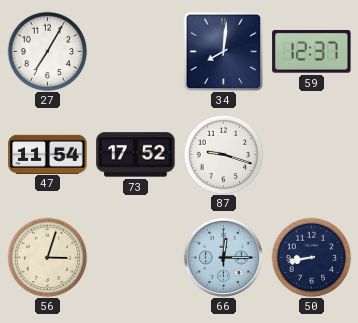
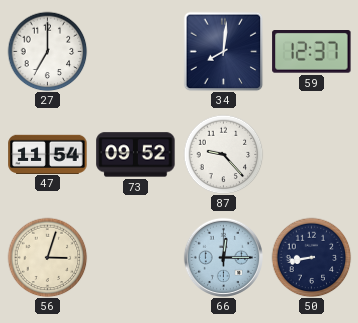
27: 7:05 -> 7:00 (47, 51)
73: 17:52 -> 09:52 (136, 155)
87: 9:18 -> 9:23 (223, 154)
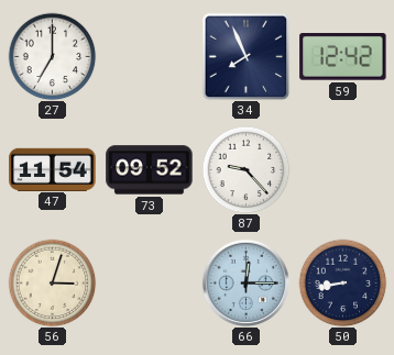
34: 8:01 -> 7:56 (245, 56)
59: 12:37 -> 12:42 (343, 57)
